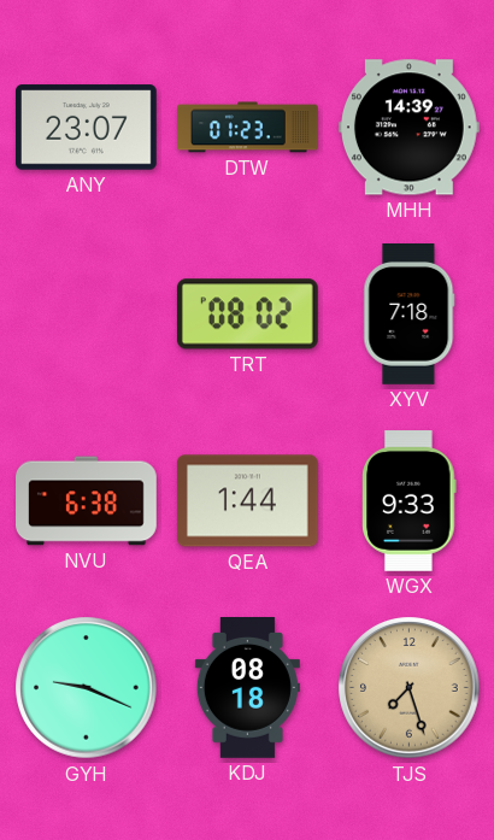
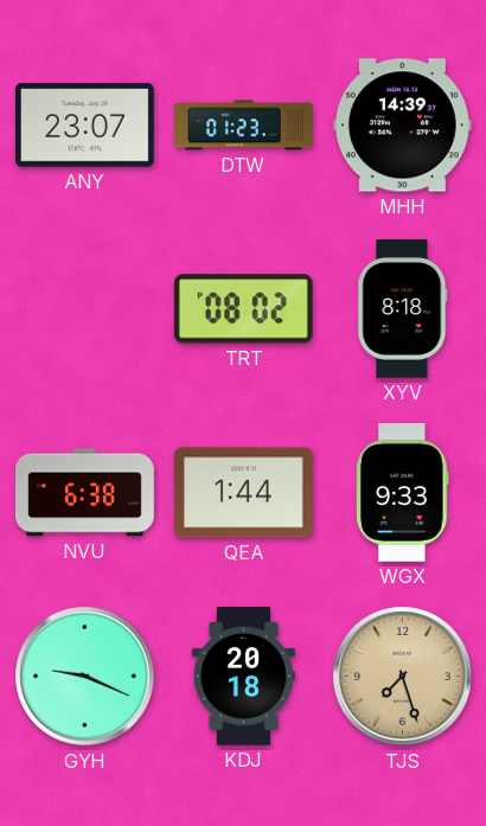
XYV: 7:18 -> 8:18 (403, 309)
KDJ: 08:18 -> 20:18 (243, 677)
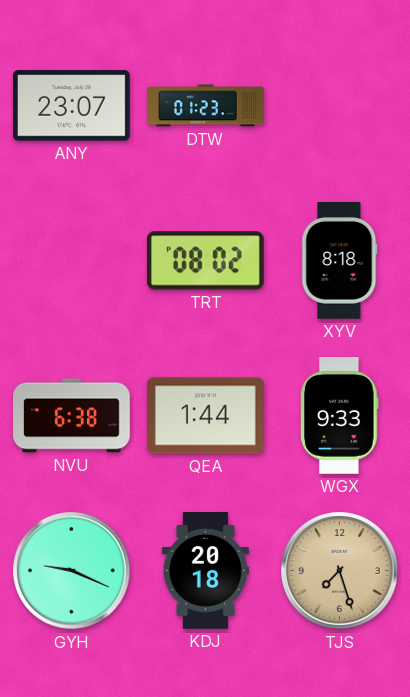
MHH: 14:39 -> none (402, 126)
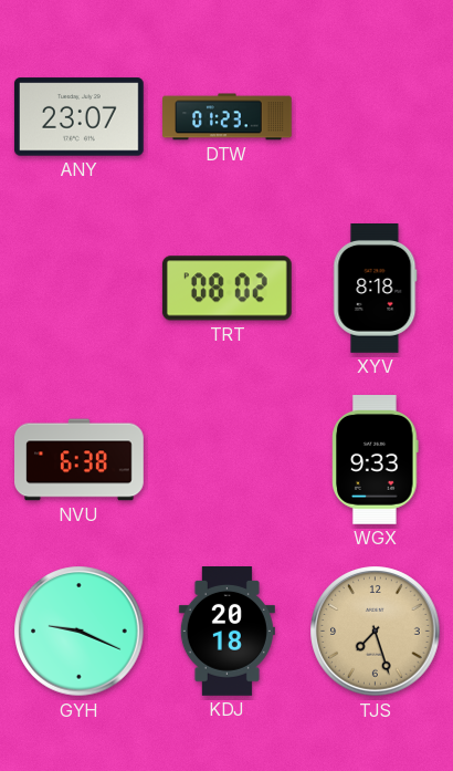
QEA: 1:44 -> none (205, 416)
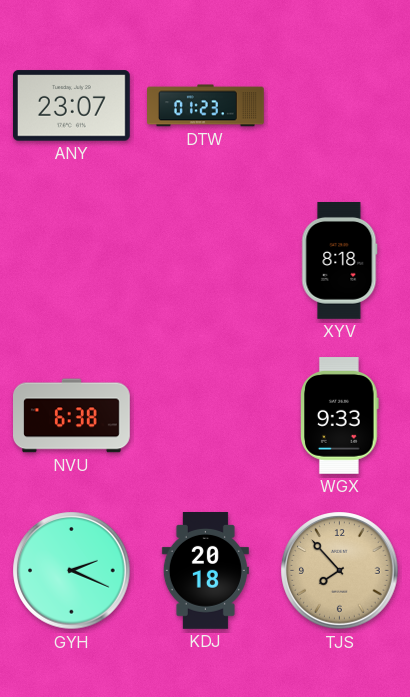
TRT: 08:02 -> none (227, 289)
GYH: 9:19 -> 2:19 (72, 571)
TJS: 7:27 -> 7:53 (340, 571)
